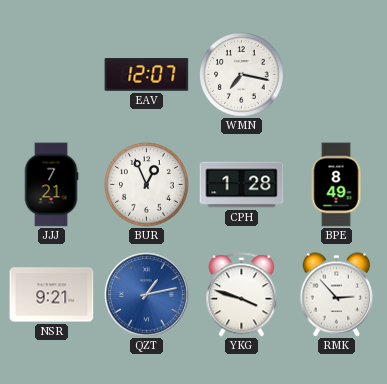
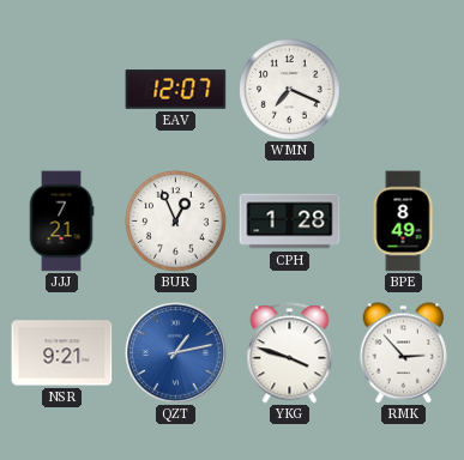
WMN: 7:17 -> 7:19 (290, 90)
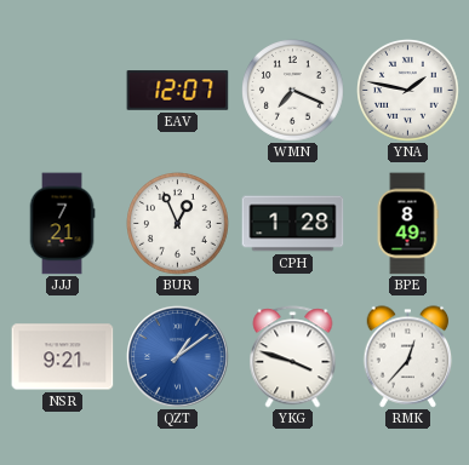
YNA: none -> 1:47 (408, 91)
QZT: 1:13 -> 1:09 (178, 357)
RMK: 2:53 -> 12:37 (408, 357)
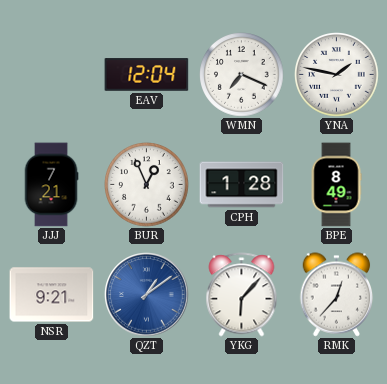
EAV: 12:07 -> 12:04 (147, 75)
YKG: 3:48 -> 6:07 (242, 295)
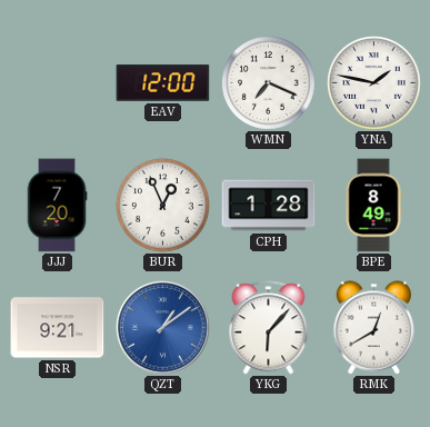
EAV: 12:04 -> 12:00 (163, 83)
JJJ: 7:21 -> 7:20 (57, 206)
RMK: 12:37 -> 12:40 (374, 328)
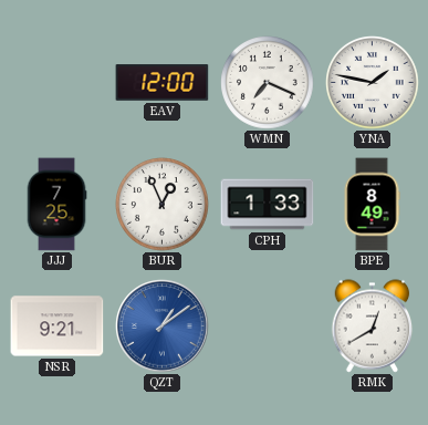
JJJ: 7:20 -> 7:25 (56, 205)
CPH: 1:28 -> 1:33 (268, 205)
YKG: 6:07 -> none (269, 328)
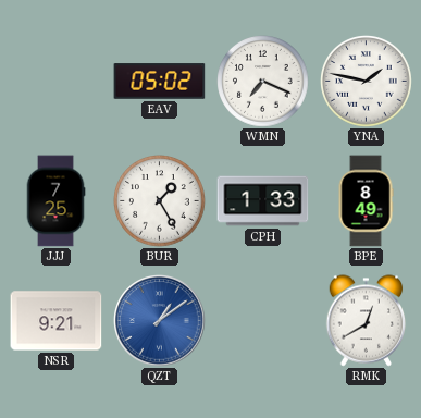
EAV: 12:00 -> 05:02 (160, 82)
BUR: 12:56 -> 1:25 (160, 201)
